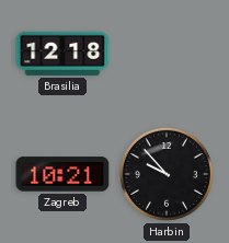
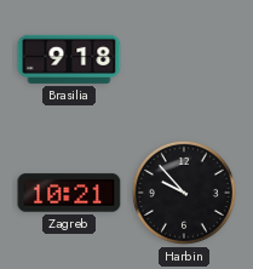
Brasilia: 12:18 -> 9:18 (69, 59)
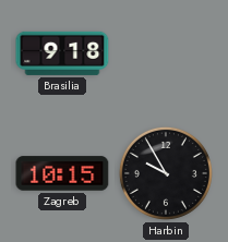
Zagreb: 10:21 -> 10:15 (62, 173)
Harbin: 9:53 -> 9:55 (166, 173)
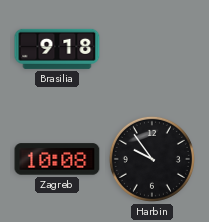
Zagreb: 10:15 -> 10:08 (57, 159)
Harbin: 9:55 -> 9:54 (152, 159)
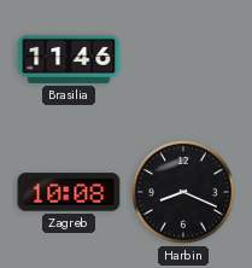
Brasilia: 9:18 -> 11:46 (69, 59)
Harbin: 9:54 -> 8:19 (183, 192)
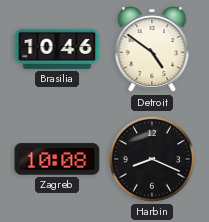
Brasilia: 11:46 -> 10:46 (57, 49)
Detroit: none -> 4:51 (152, 50)
